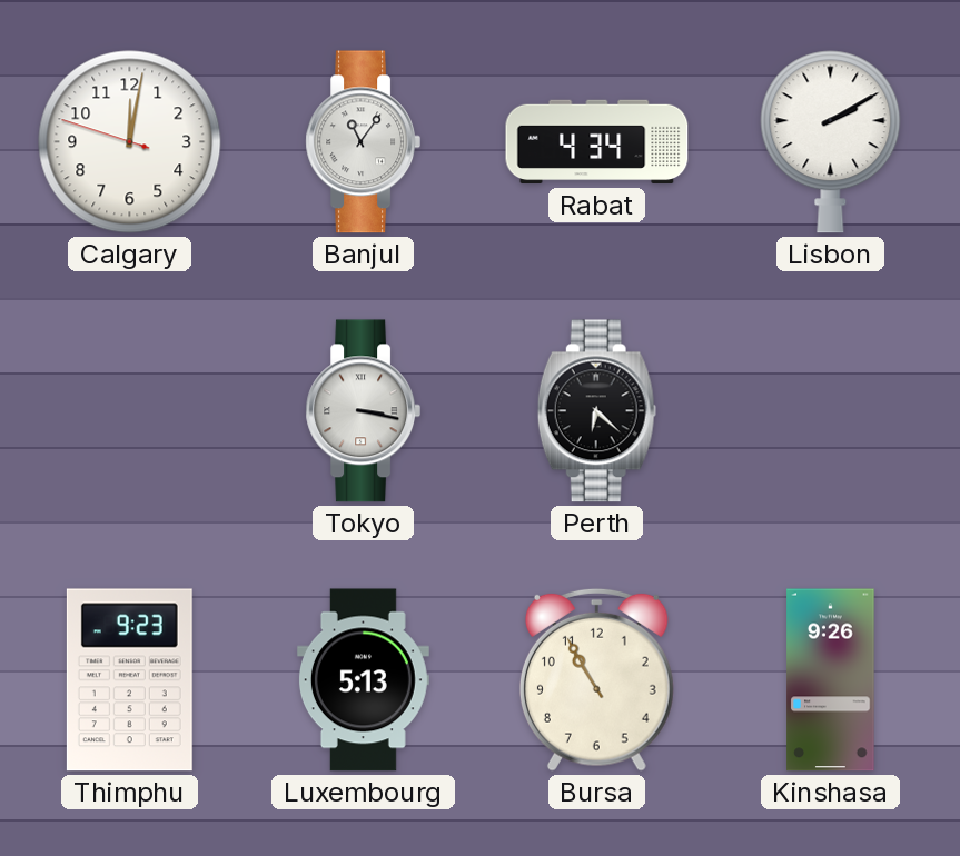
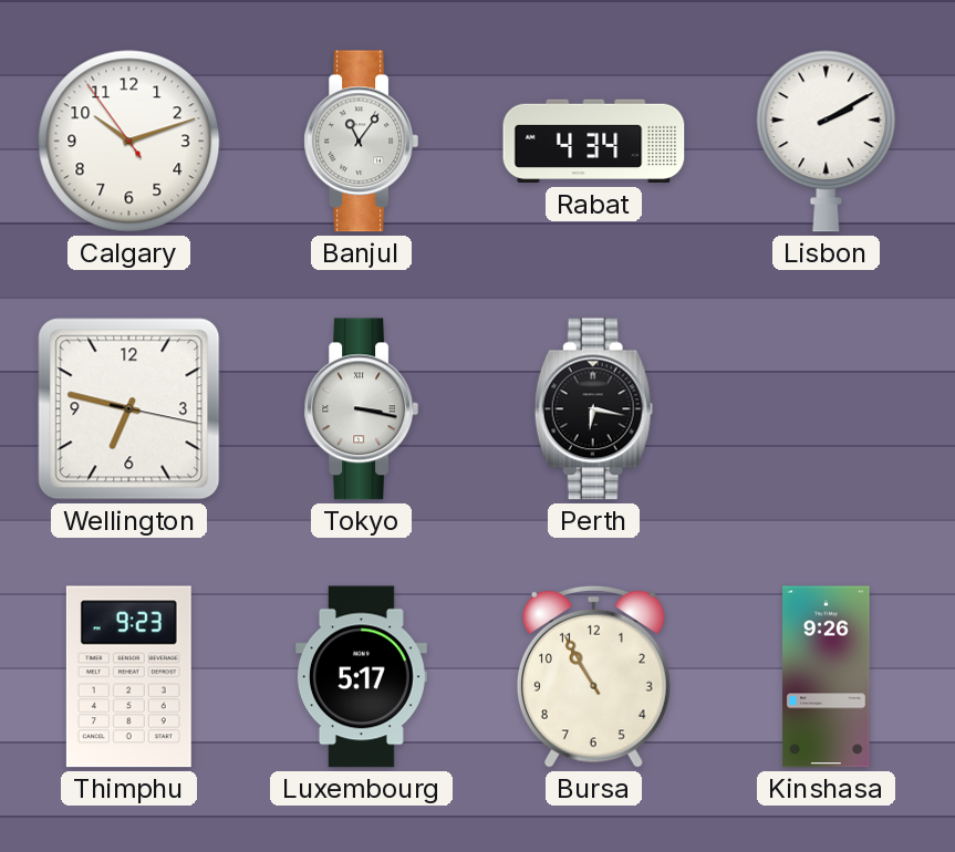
Calgary: 12:01 -> 10:11 (129, 142)
Wellington: none -> 6:47 (129, 409)
Perth: 6:22 -> 6:17 (593, 409)
Luxembourg: 5:13 -> 5:17 (361, 677)
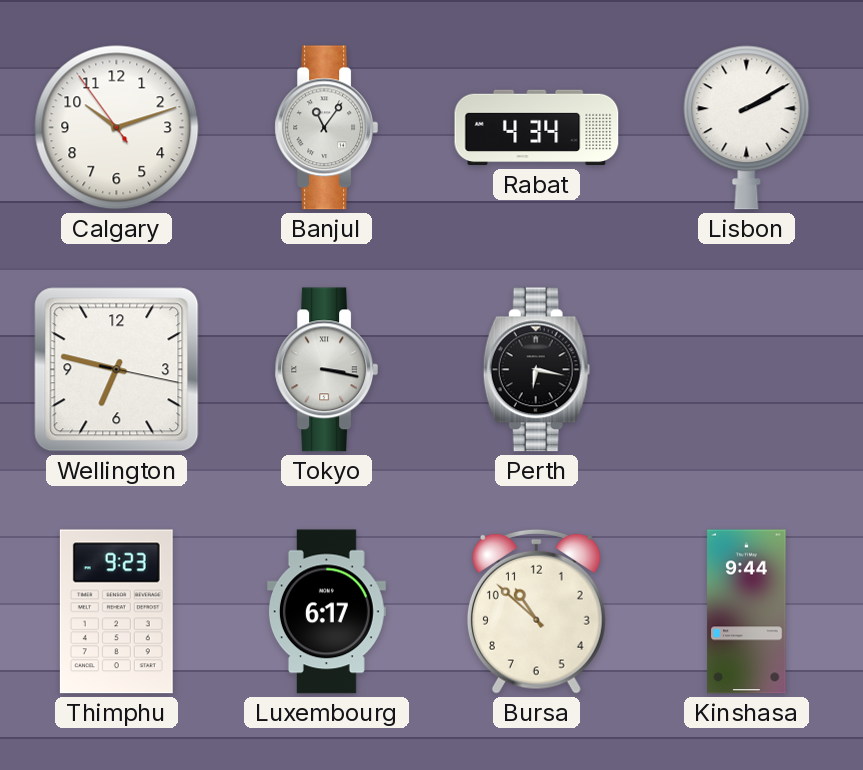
Luxembourg: 5:17 -> 6:17 (326, 612)
Bursa: 10:55 -> 10:52 (536, 611)
Kinshasa: 9:26 -> 9:44 (747, 612)
